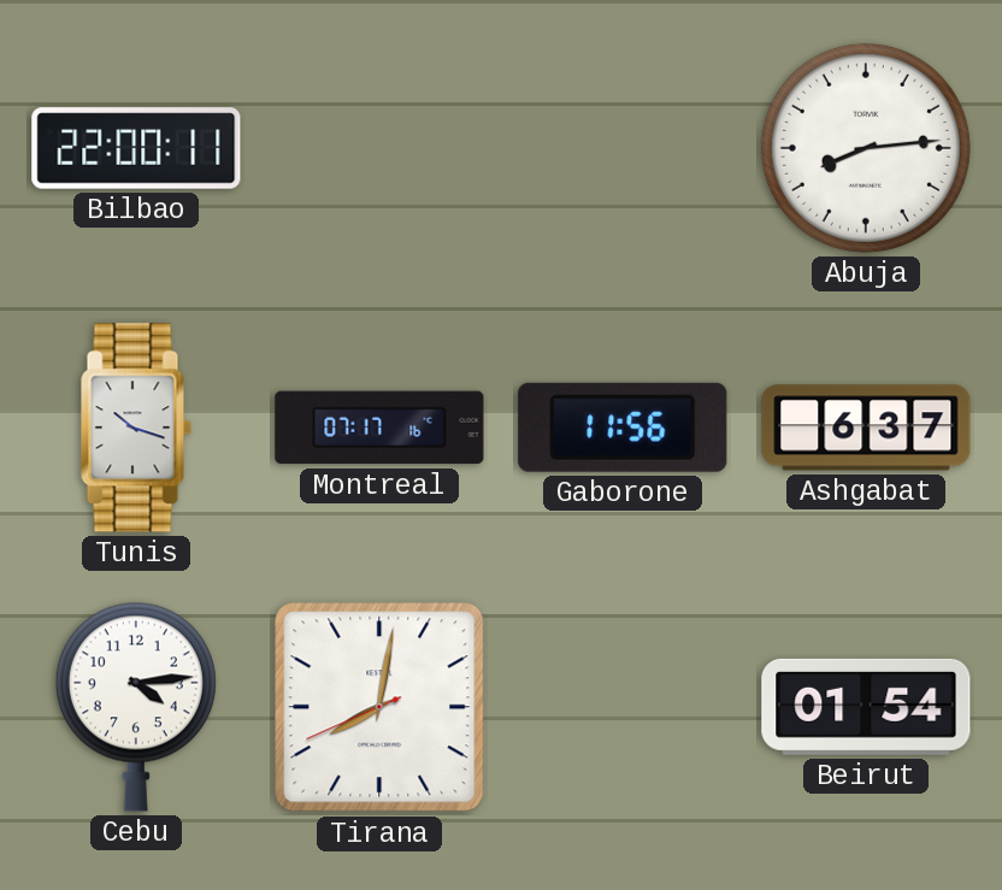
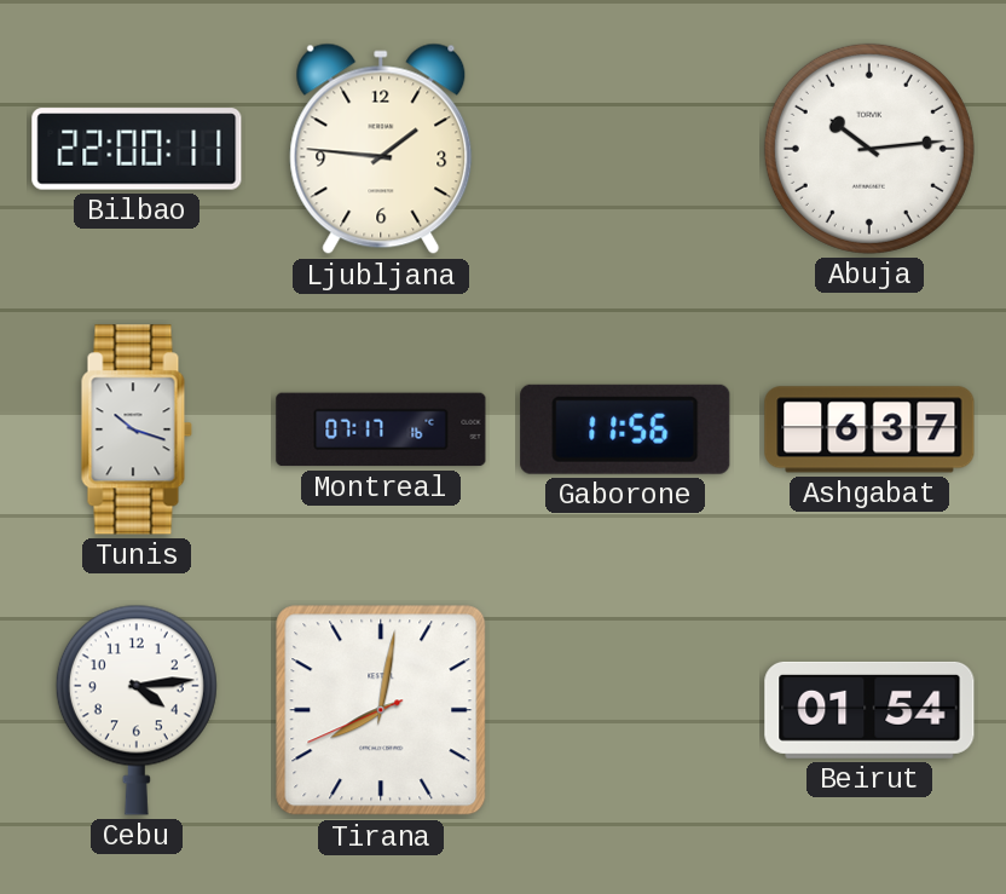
Ljubljana: none -> 1:46 (381, 149)
Abuja: 8:14 -> 10:14 (869, 149)
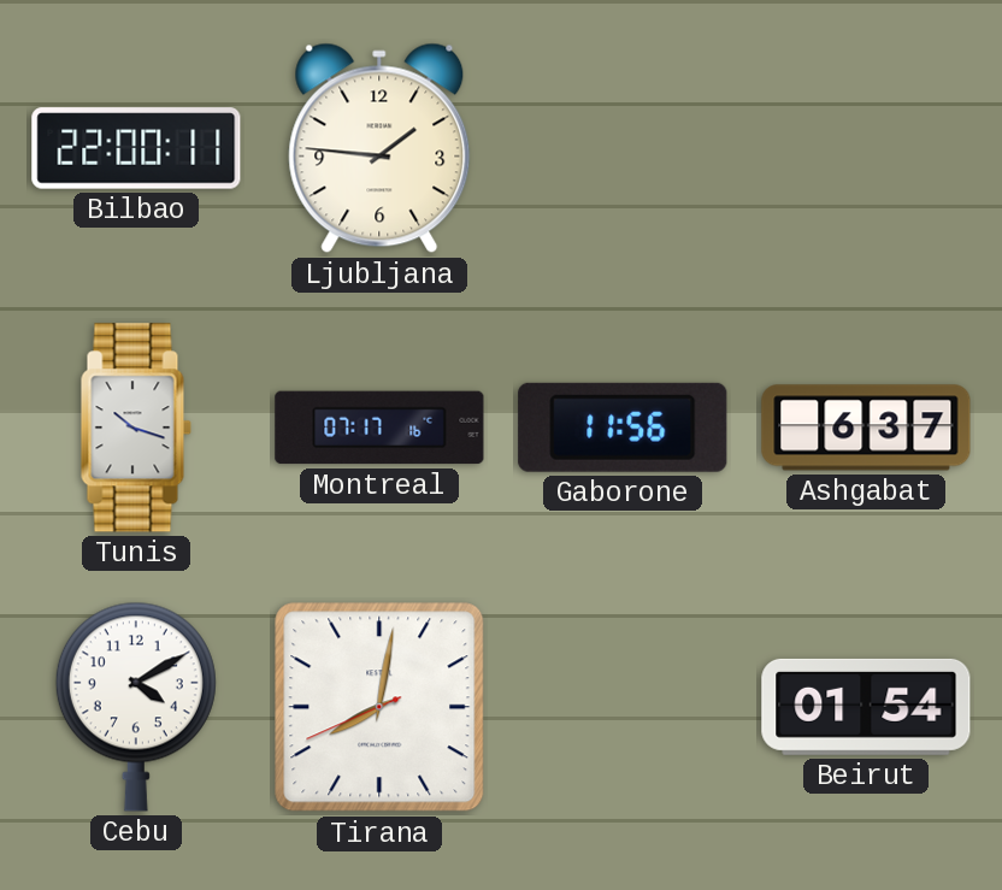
Abuja: 10:14 -> none (869, 149)
Cebu: 4:14 -> 4:10 (136, 707)
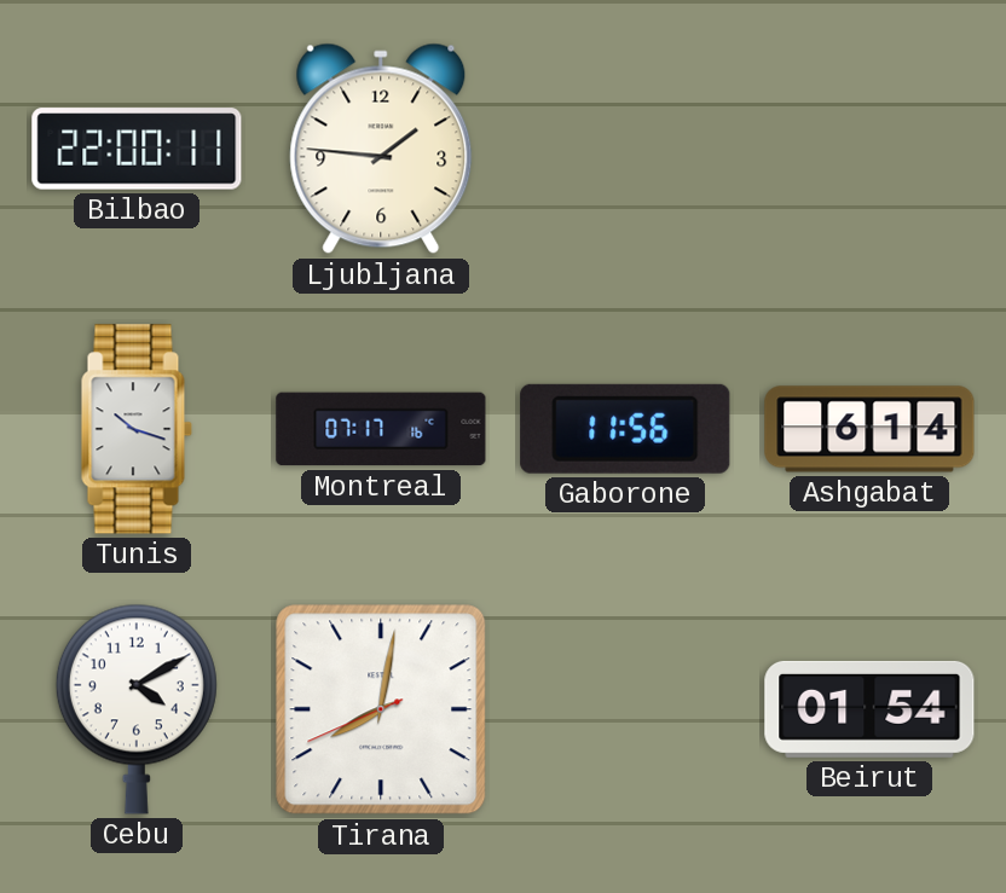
Ashgabat: 6:37 -> 6:14 (869, 429)
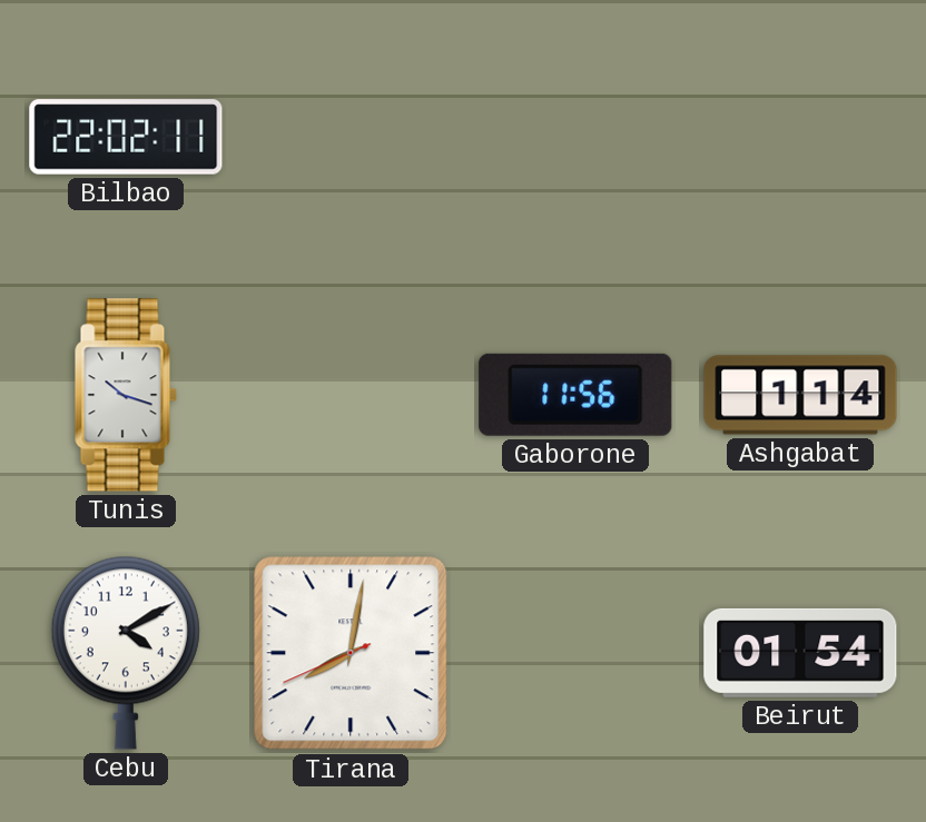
Bilbao: 22:00 -> 22:02 (126, 137)
Ljubljana: 1:46 -> none (381, 149)
Montreal: 07:17 -> none (381, 429)
Ashgabat: 6:14 -> 1:14 (800, 395)
